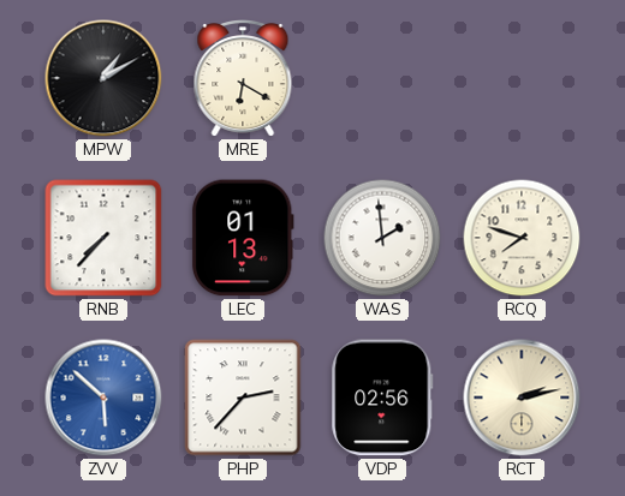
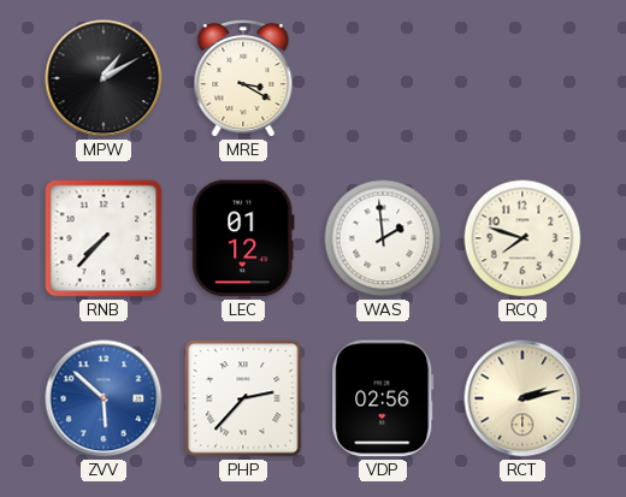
MRE: 6:20 -> 3:20 (243, 79)
LEC: 01:13 -> 01:12 (243, 238)
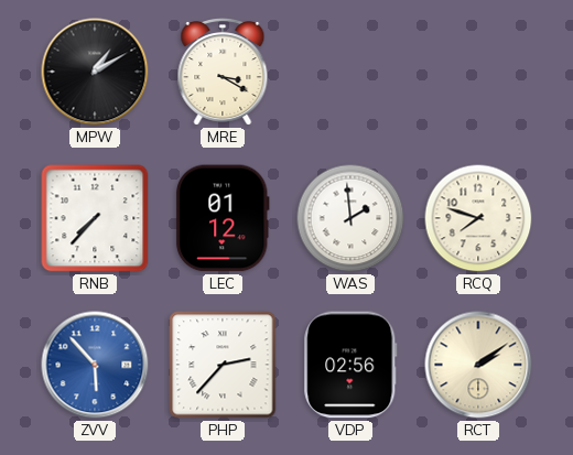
ZVV: 5:52 -> 5:53 (95, 365)
RCT: 2:13 -> 2:09 (478, 365)
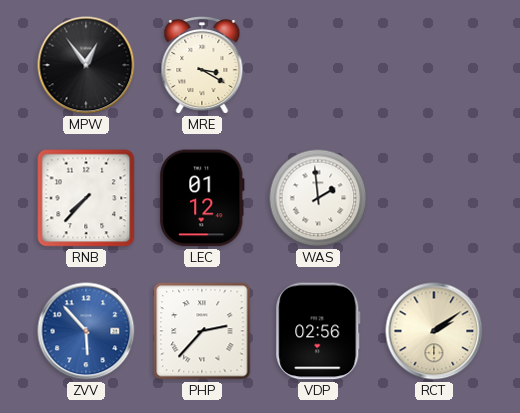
MPW: 1:10 -> 12:54 (86, 65)
RCQ: 7:48 -> none (478, 218)
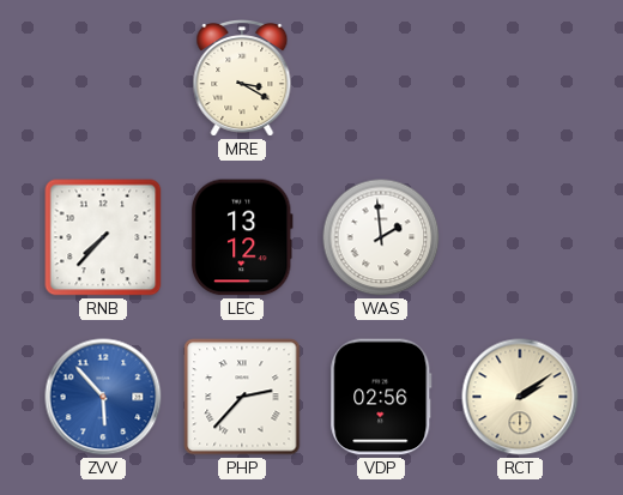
MPW: 12:54 -> none (86, 65)
LEC: 01:12 -> 13:12 (242, 237)
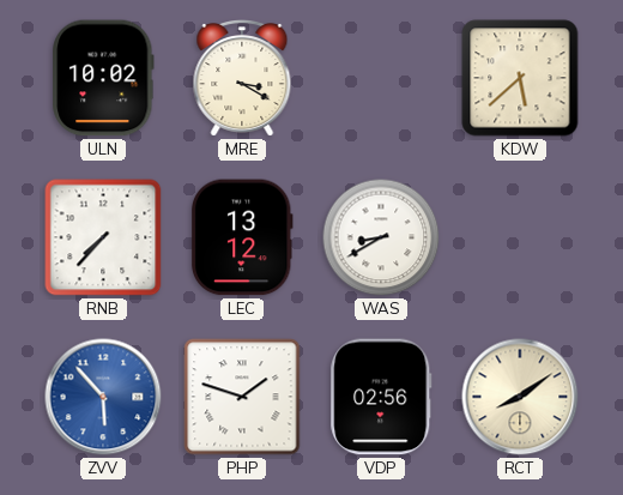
ULN: none -> 10:02 (103, 78)
KDW: none -> 5:38 (520, 78)
WAS: 1:59 -> 8:40 (381, 237)
PHP: 2:37 -> 1:48 (242, 397)
RCT: 2:09 -> 8:09 (520, 397)
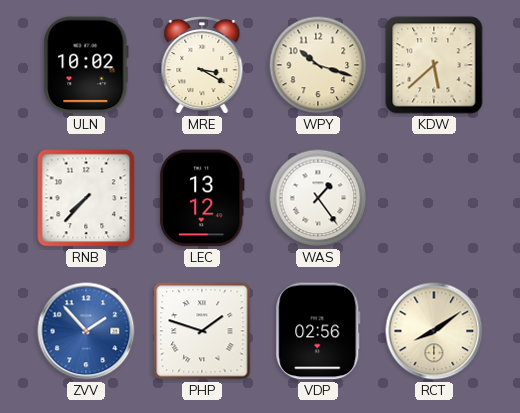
WPY: none -> 10:18 (318, 65)
WAS: 8:40 -> 1:24 (318, 198)
ZVV: 5:53 -> 1:53 (86, 331)
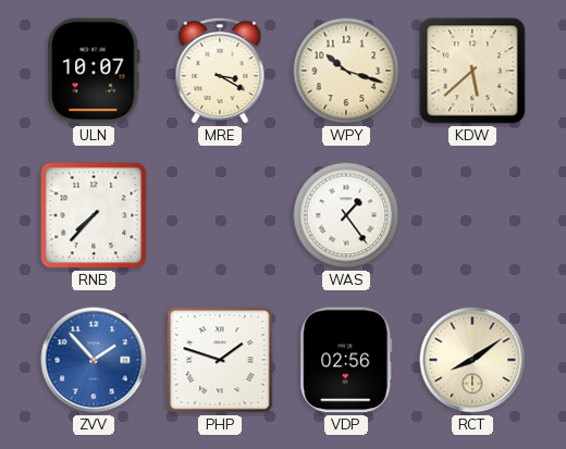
ULN: 10:02 -> 10:07 (94, 71)
LEC: 13:12 -> none (202, 198)
